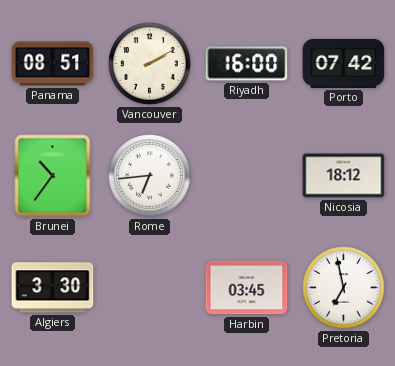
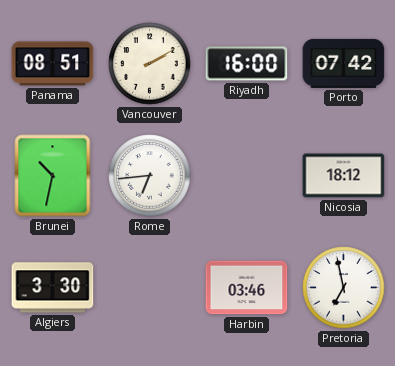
Brunei: 10:36 -> 10:32 (53, 176)
Harbin: 03:45 -> 03:46 (247, 288)
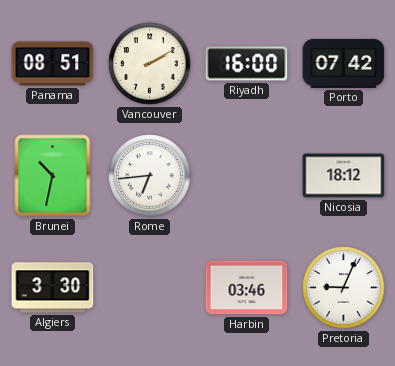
Pretoria: 6:58 -> 9:04 (344, 288)
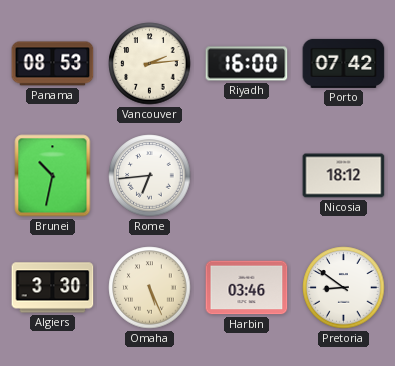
Panama: 08:51 -> 08:53 (53, 64)
Vancouver: 2:10 -> 2:14 (150, 64)
Omaha: none -> 5:26 (150, 288)
Pretoria: 9:04 -> 8:51 (344, 288)
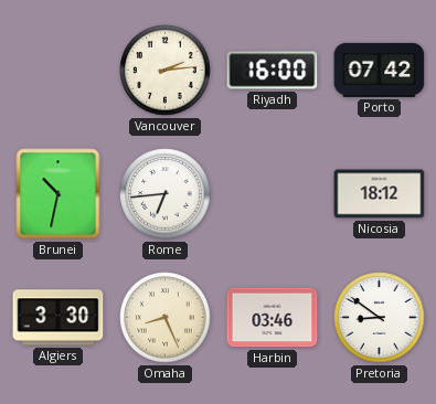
Panama: 08:53 -> none (53, 64)
Omaha: 5:26 -> 8:26 (166, 318)
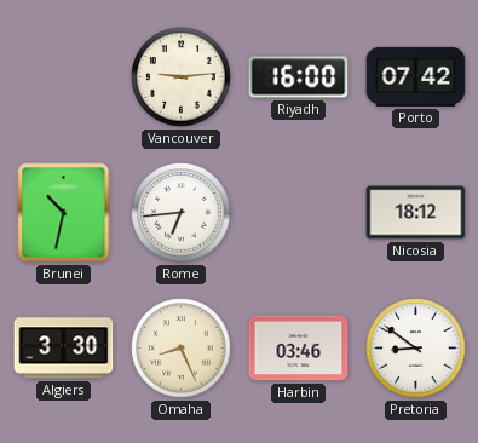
Vancouver: 2:14 -> 9:14 (182, 77)
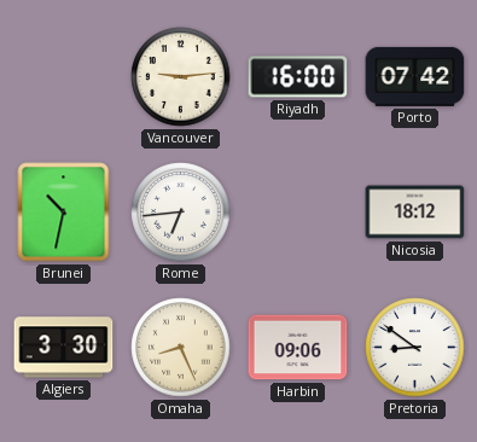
Harbin: 03:46 -> 09:06 (298, 348)
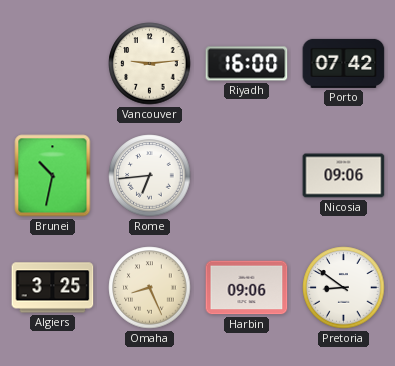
Nicosia: 18:12 -> 09:06 (344, 176)
Algiers: 3:30 -> 3:25 (53, 288)
